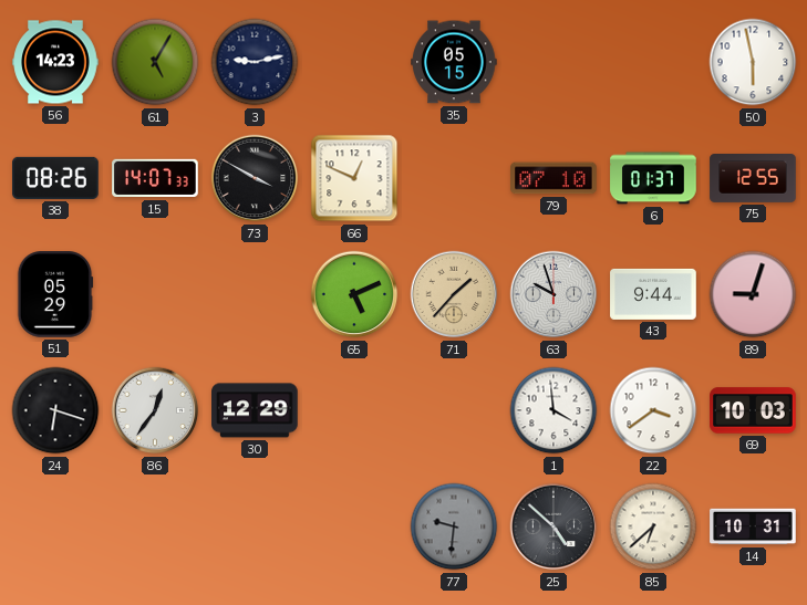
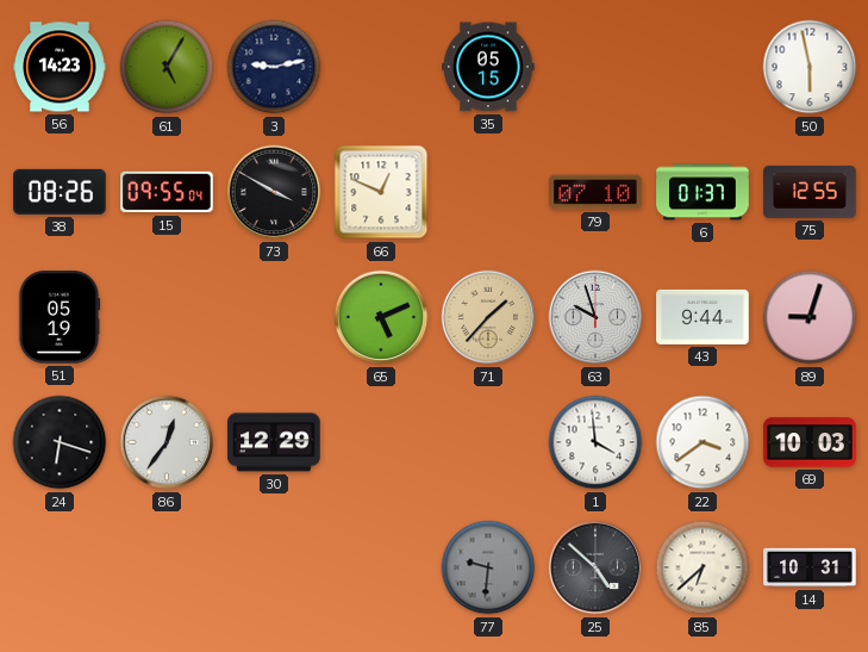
15: 14:07 -> 09:55 (167, 192)
51: 05:29 -> 05:19 (60, 317)
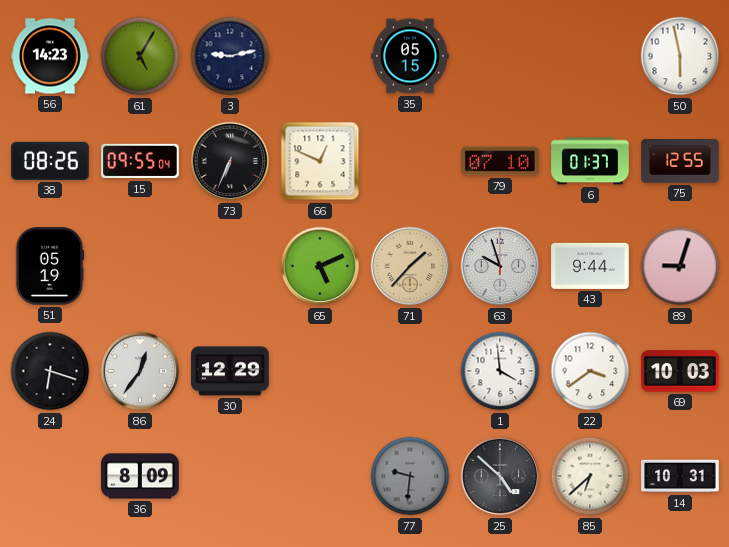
73: 3:50 -> 6:34 (230, 161)
36: none -> 8:09 (140, 476)
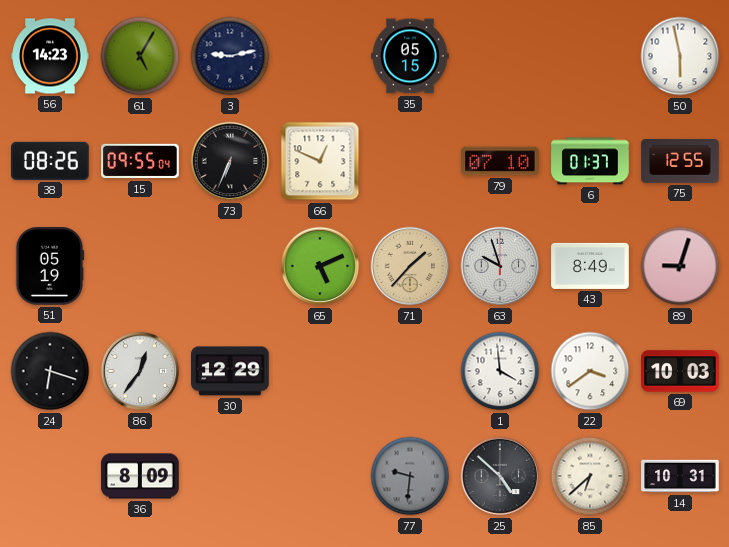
43: 9:44 -> 8:49 (590, 266)
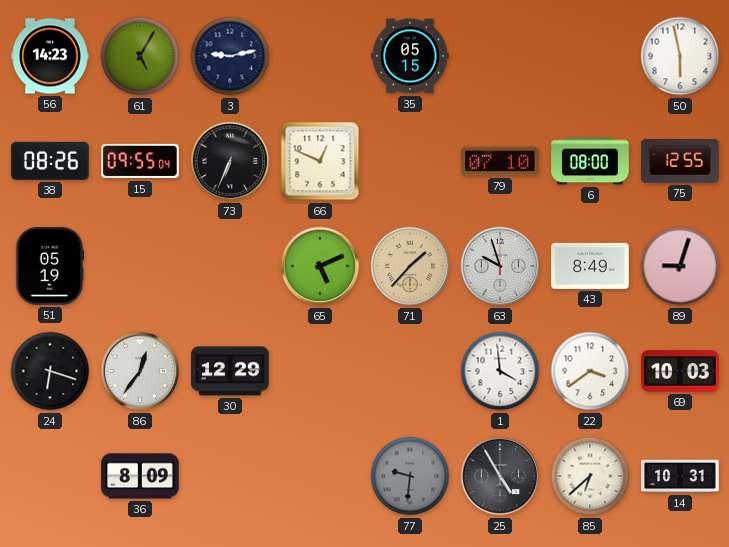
6: 01:37 -> 08:00 (590, 161)
25: 4:52 -> 4:55 (500, 476)
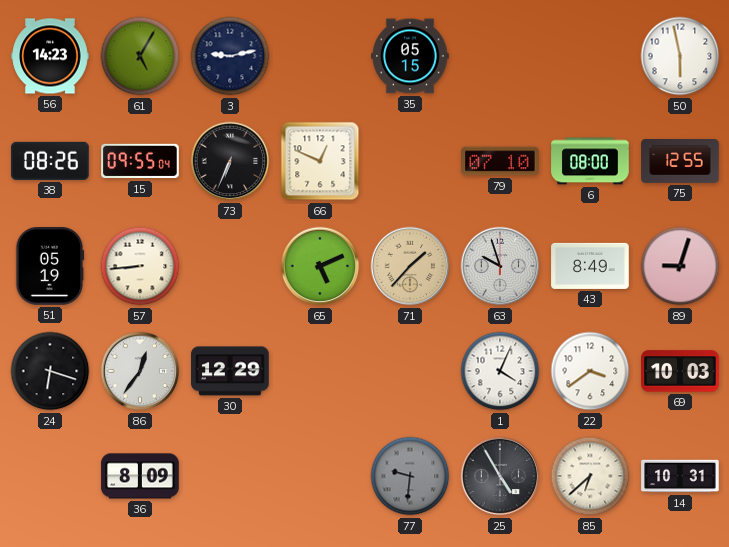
57: none -> 8:44 (140, 266)
1: 3:59 -> 4:04 (500, 371)
